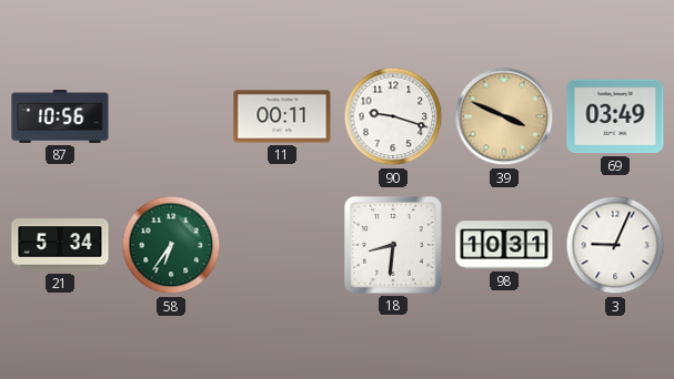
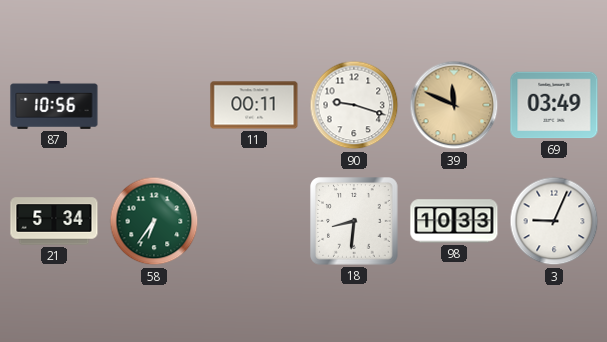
39: 3:49 -> 11:49 (454, 105)
98: 10:31 -> 10:33 (454, 221)
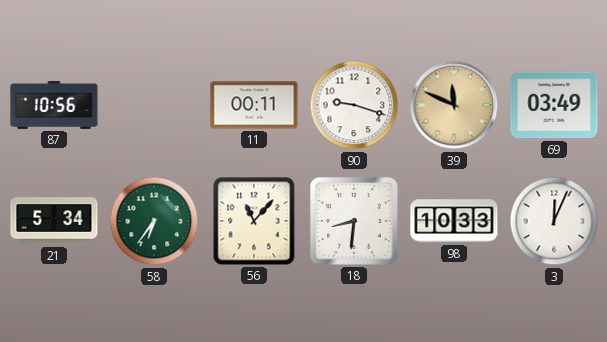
56: none -> 11:07 (254, 221)
3: 9:04 -> 12:04 (554, 221)
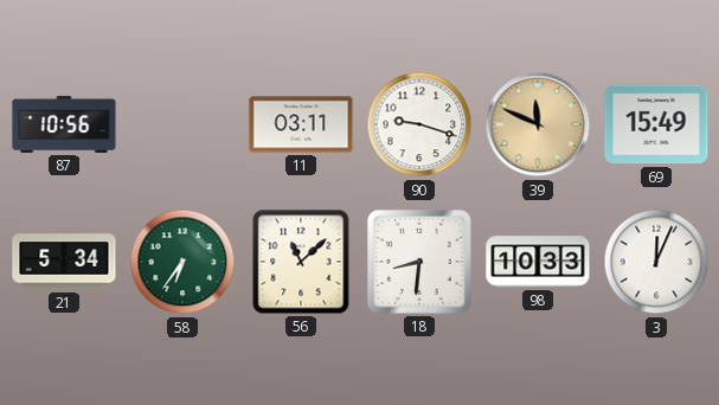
11: 00:11 -> 03:11 (301, 124)
69: 03:49 -> 15:49 (656, 124)
56: 11:07 -> 11:08 (301, 262)
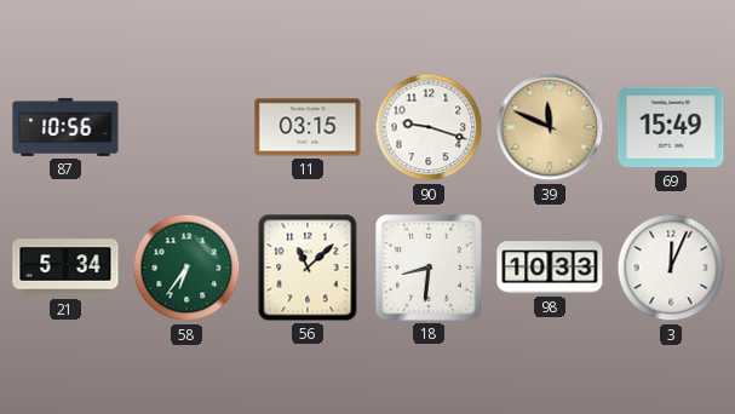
11: 03:11 -> 03:15 (308, 127)
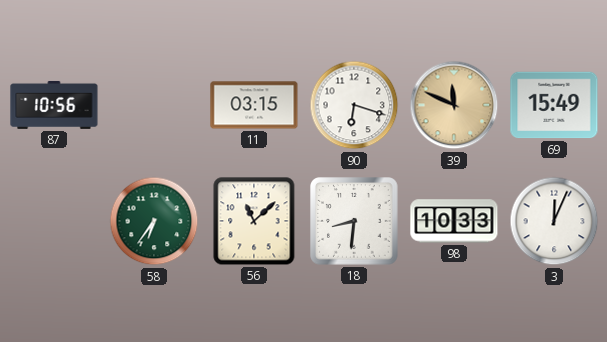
90: 9:18 -> 6:18 (354, 105)
21: 5:34 -> none (65, 268)
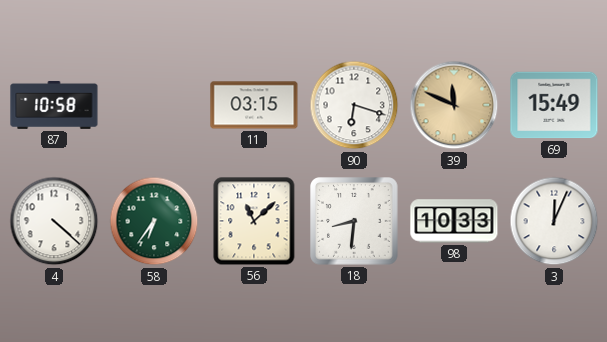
87: 10:56 -> 10:58 (54, 105)
4: none -> 4:22 (54, 221)
